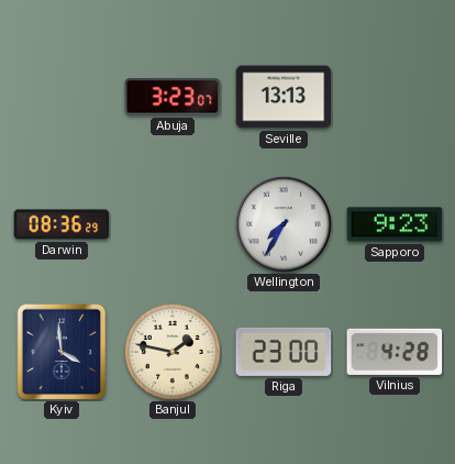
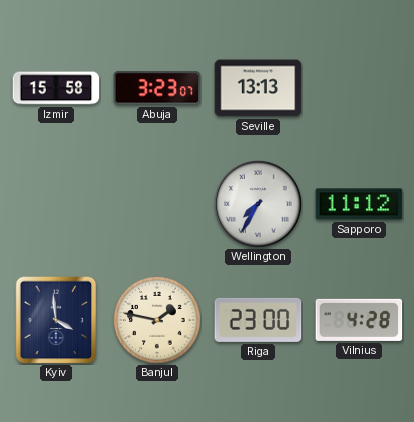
Izmir: none -> 15:58 (56, 88)
Darwin: 08:36 -> none (62, 224)
Sapporo: 9:23 -> 11:12 (359, 204)
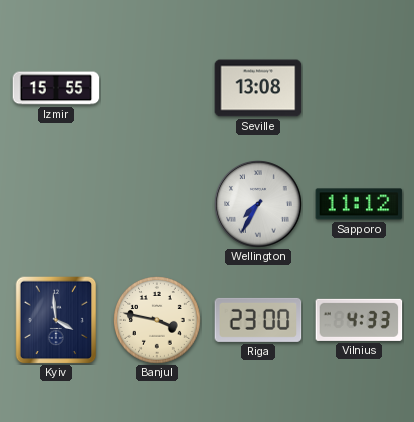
Izmir: 15:58 -> 15:55 (56, 88)
Abuja: 3:23 -> none (157, 88)
Seville: 13:13 -> 13:08 (258, 88)
Banjul: 1:47 -> 3:47 (158, 321)
Vilnius: 4:28 -> 4:33 (359, 320)
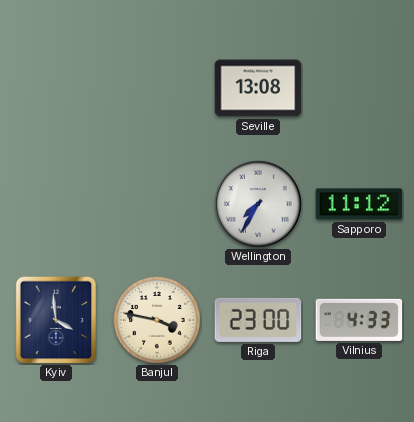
Izmir: 15:55 -> none (56, 88)
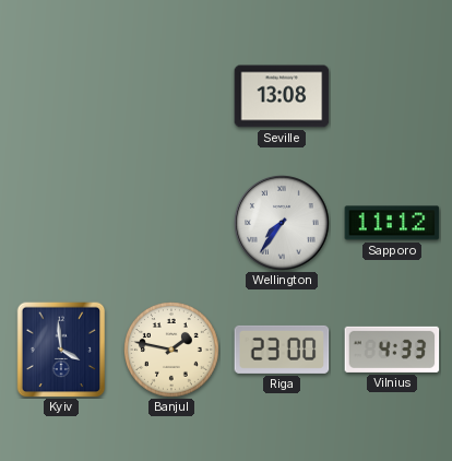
Wellington: 7:35 -> 7:36 (282, 224)
Banjul: 3:47 -> 1:47 (173, 351)
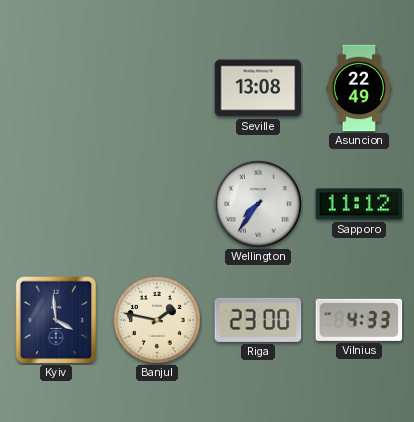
Asuncion: none -> 22:49 (359, 88)
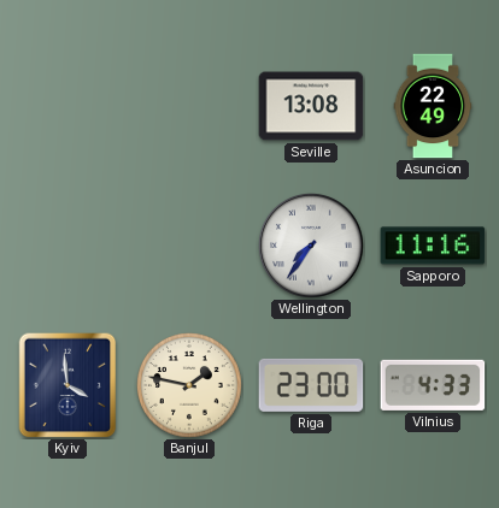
Sapporo: 11:12 -> 11:16 (433, 246)
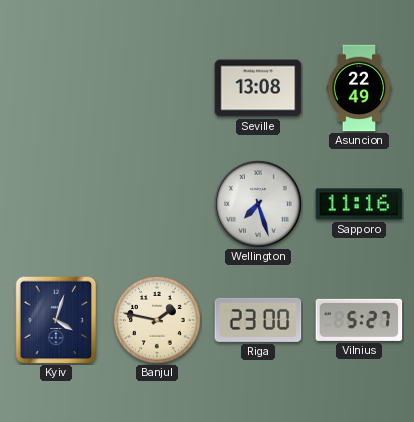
Wellington: 7:36 -> 7:27 (258, 205)
Kyiv: 3:59 -> 4:03 (56, 320)
Vilnius: 4:33 -> 5:27 (359, 320)
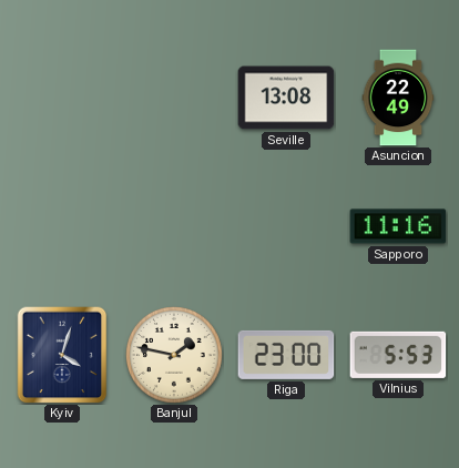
Wellington: 7:27 -> none (258, 205)
Vilnius: 5:27 -> 5:53 (398, 355)
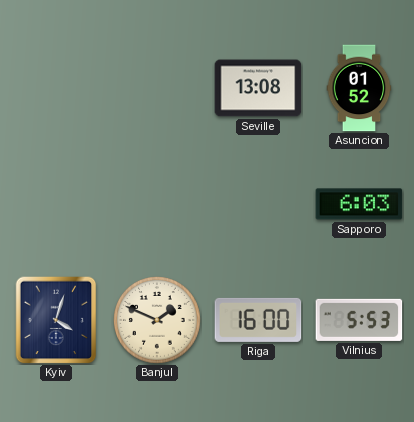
Asuncion: 22:49 -> 01:52 (359, 88)
Sapporo: 11:16 -> 6:03 (359, 204)
Banjul: 1:47 -> 1:49 (158, 321)
Riga: 23:00 -> 16:00 (258, 320)
